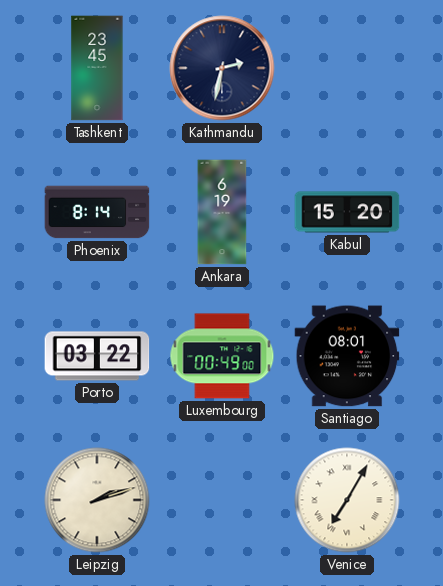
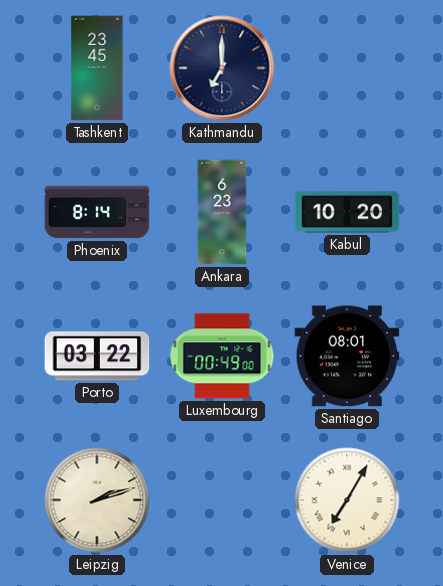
Kathmandu: 2:32 -> 7:00 (222, 68)
Ankara: 6:19 -> 6:23 (222, 212)
Kabul: 15:20 -> 10:20 (347, 212)
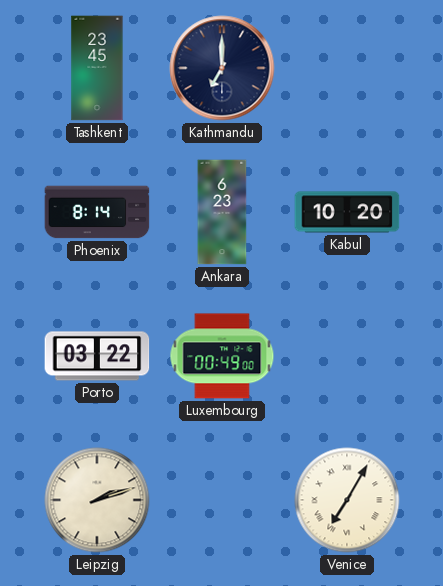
Santiago: 08:01 -> none (347, 356)
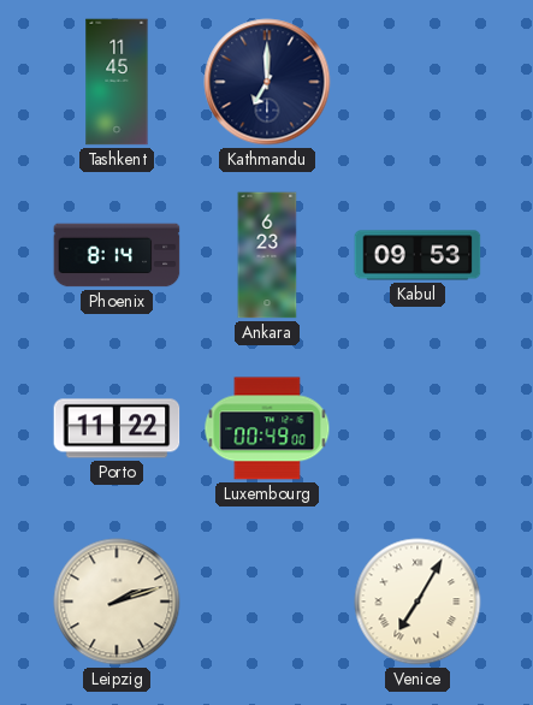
Tashkent: 23:45 -> 11:45 (117, 82)
Kabul: 10:20 -> 09:53 (417, 255)
Porto: 03:22 -> 11:22 (117, 428)
